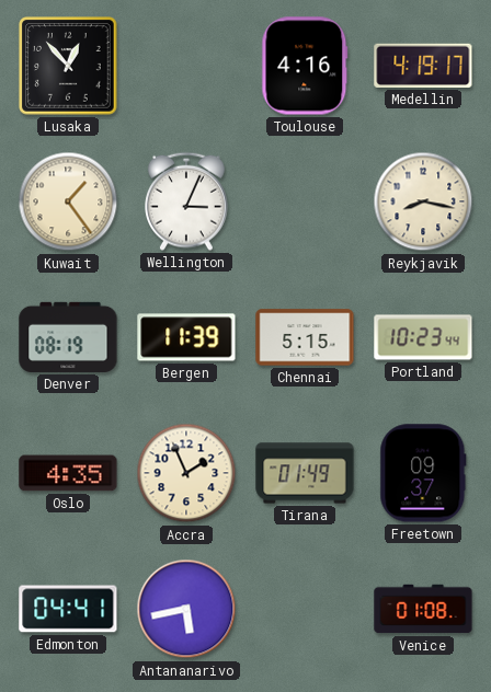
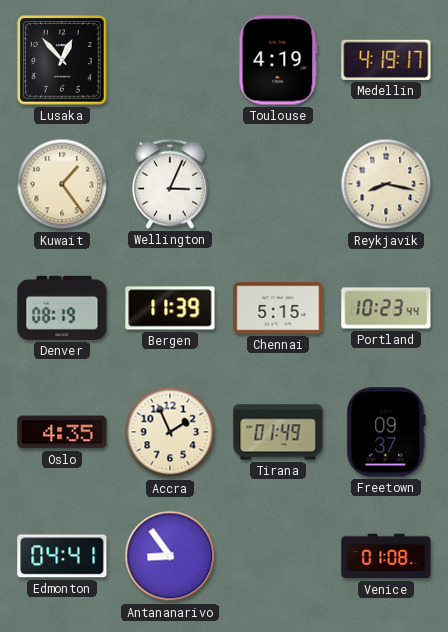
Toulouse: 4:16 -> 4:19 (278, 60)
Antananarivo: 5:43 -> 8:54 (170, 556)
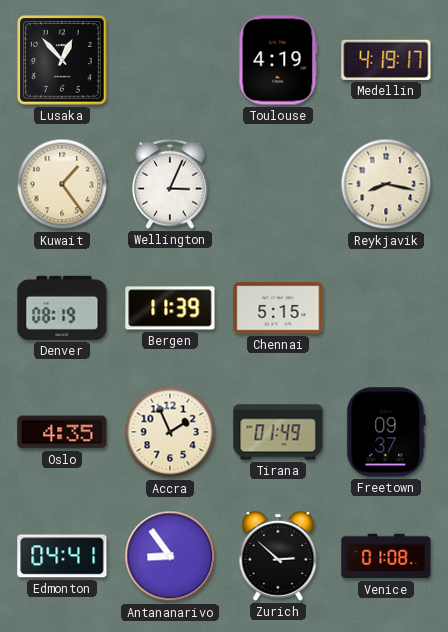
Portland: 10:23 -> none (386, 308)
Zurich: none -> 2:52 (278, 556)
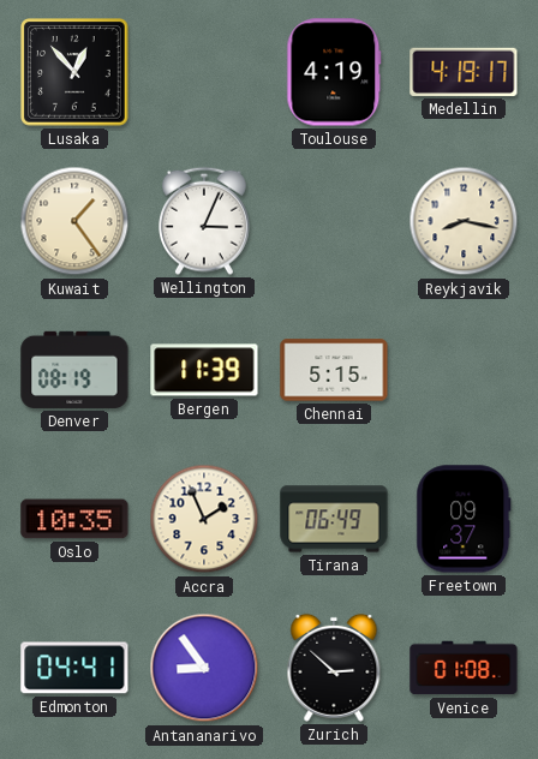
Oslo: 4:35 -> 10:35 (74, 519)
Tirana: 01:49 -> 06:49 (334, 519)
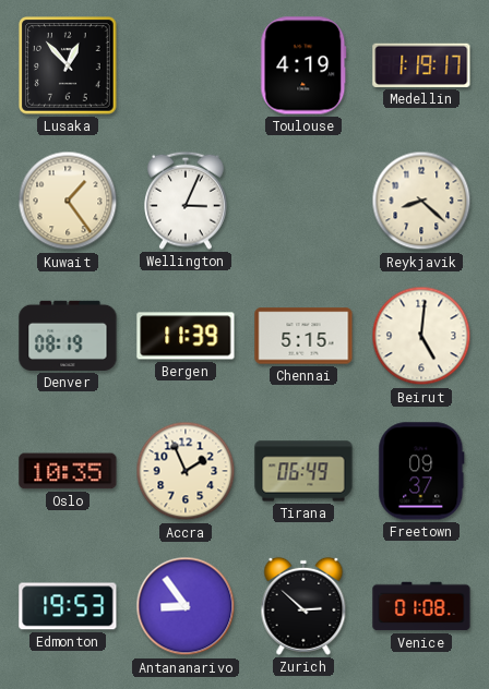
Medellin: 4:19 -> 1:19 (421, 65)
Reykjavik: 8:17 -> 8:22 (421, 201)
Beirut: none -> 5:01 (421, 336)
Edmonton: 04:41 -> 19:53 (68, 606)
